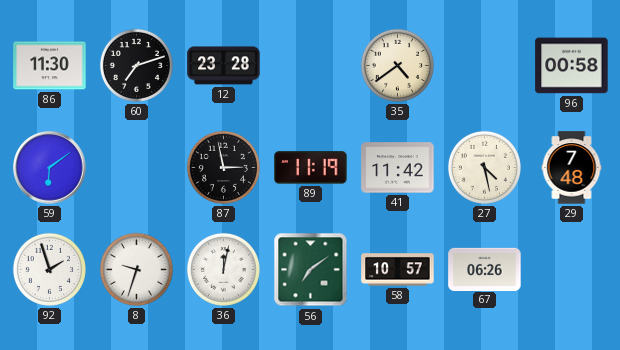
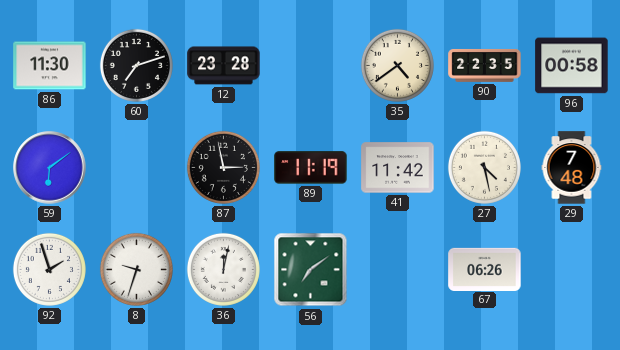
90: none -> 22:35 (485, 65)
58: 10:57 -> none (398, 270)
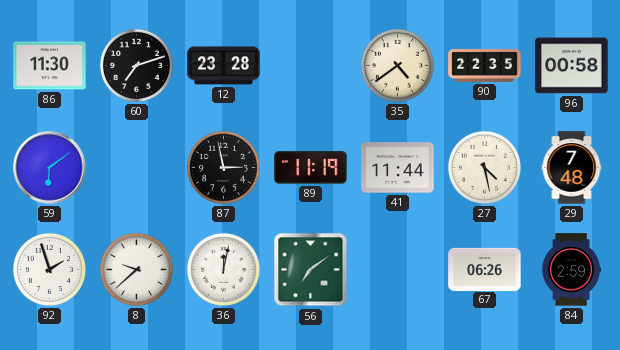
41: 11:42 -> 11:44 (398, 168)
8: 9:33 -> 9:38 (136, 269)
84: none -> 2:59 (571, 270)
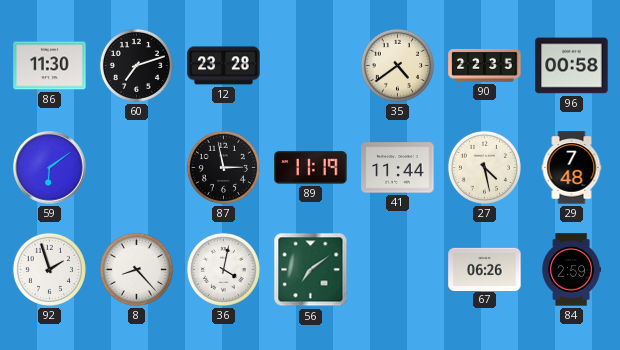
8: 9:38 -> 8:23 (136, 269)
36: 12:02 -> 4:02 (223, 269)
